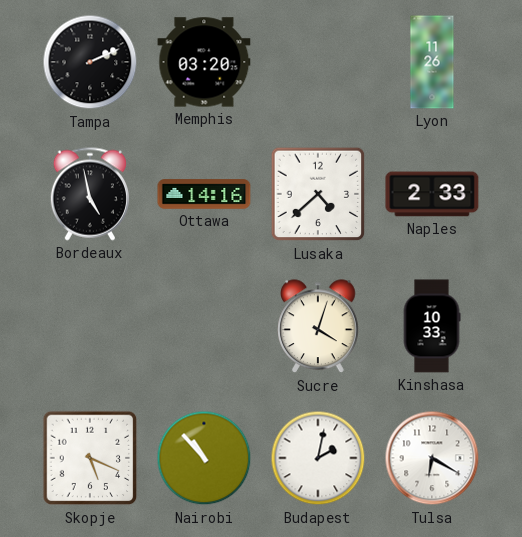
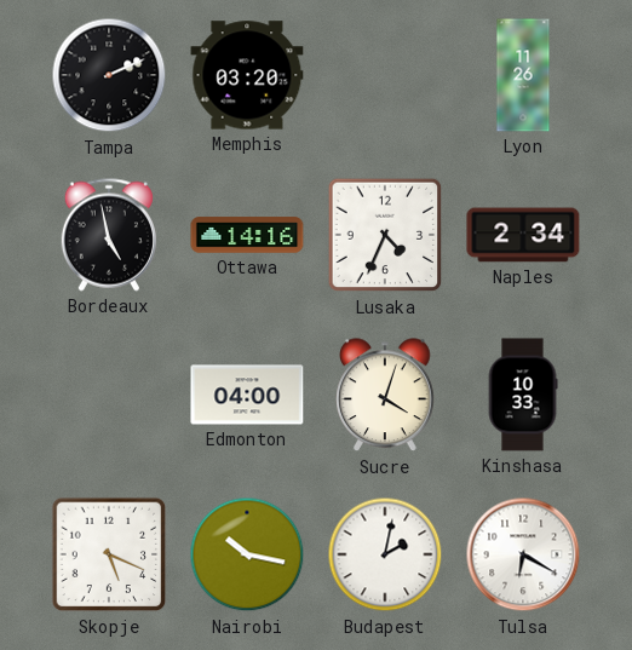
Lusaka: 4:38 -> 4:34 (385, 235)
Naples: 2:33 -> 2:34 (523, 235)
Edmonton: none -> 04:00 (247, 395)
Nairobi: 10:53 -> 10:17 (247, 554)
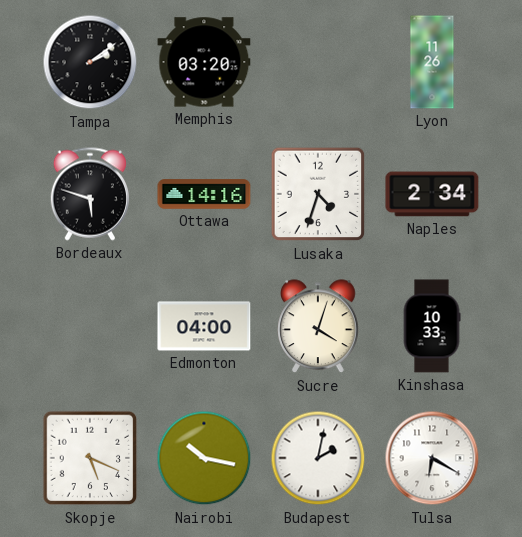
Tampa: 2:11 -> 2:09 (90, 62)
Bordeaux: 4:58 -> 5:48 (90, 194)
Lusaka: 4:34 -> 4:33 (318, 194)
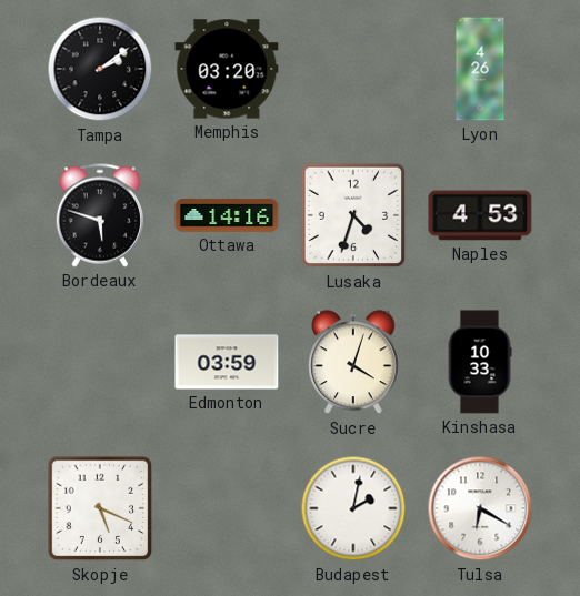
Lyon: 11:26 -> 4:26 (480, 69)
Naples: 2:34 -> 4:53 (480, 215)
Edmonton: 04:00 -> 03:59 (227, 362)
Nairobi: 10:17 -> none (204, 458)
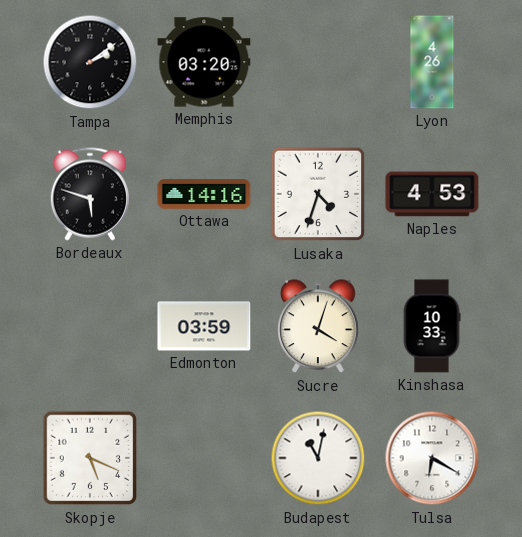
Budapest: 2:02 -> 11:02 (318, 458)
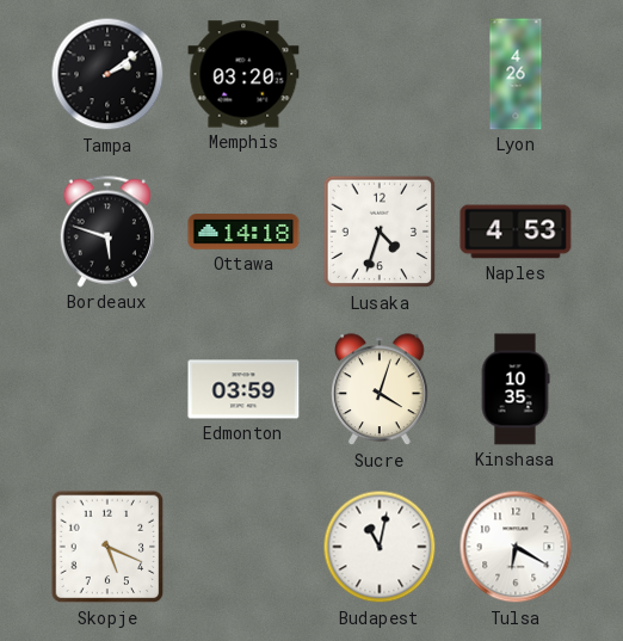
Ottawa: 14:16 -> 14:18 (243, 232)
Kinshasa: 10:33 -> 10:35 (516, 389)
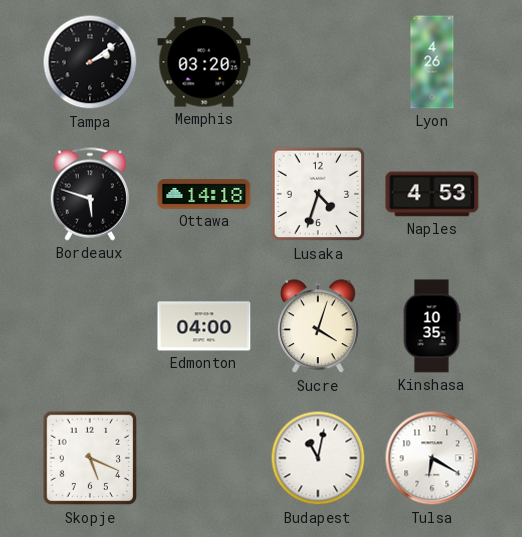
Edmonton: 03:59 -> 04:00 (204, 326)
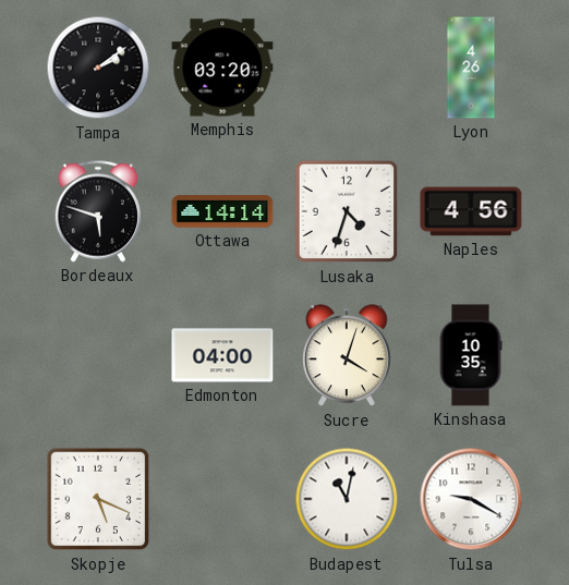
Ottawa: 14:18 -> 14:14 (222, 211)
Naples: 4:53 -> 4:56 (471, 211)
Tulsa: 6:20 -> 9:20 (471, 499)
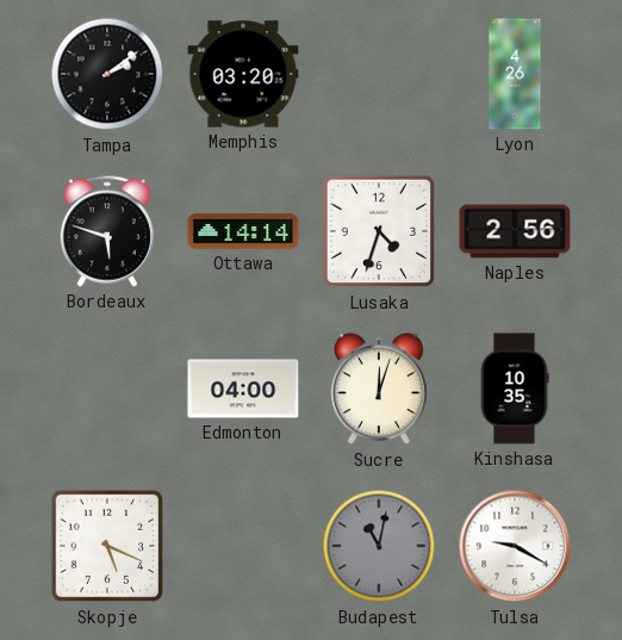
Naples: 4:56 -> 2:56 (515, 231)
Sucre: 4:03 -> 12:03 (379, 390)
Budapest dial: white -> grey (379, 546)
